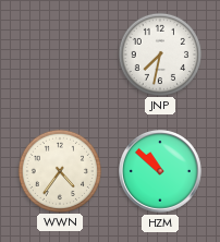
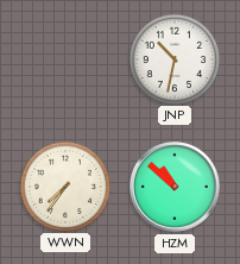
JNP: 7:32 -> 10:32 (173, 58)
WWN: 4:36 -> 7:36 (64, 186)
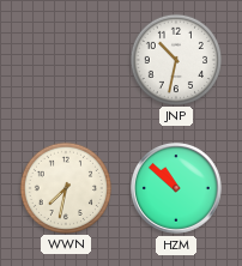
WWN: 7:36 -> 7:32 (65, 187)
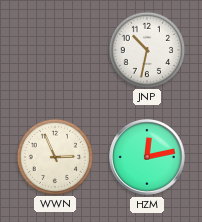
WWN: 7:32 -> 2:56 (54, 156)
HZM: 10:52 -> 12:13 (148, 158)
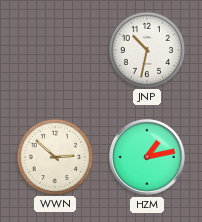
WWN: 2:56 -> 2:52 (54, 156)
HZM: 12:13 -> 1:13 (148, 158)
